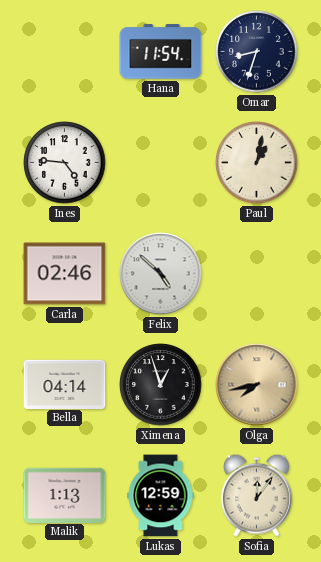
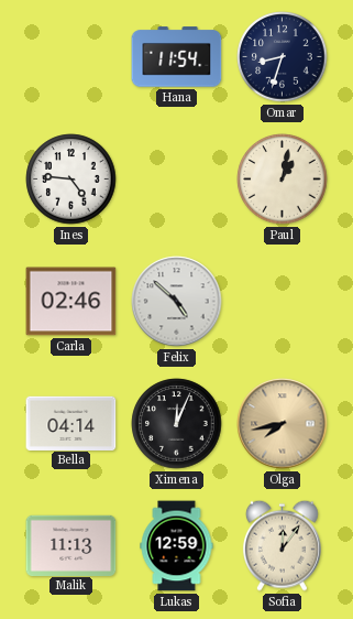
Ximena: 12:57 -> 12:04 (177, 424)
Malik: 1:13 -> 11:13 (71, 545)
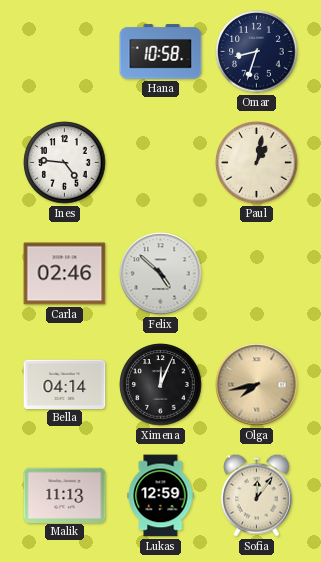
Hana: 11:54 -> 10:58 (161, 52)
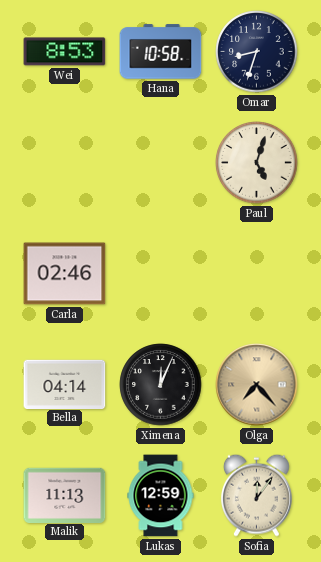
Wei: none -> 8:53 (65, 52)
Ines: 4:46 -> none (65, 163)
Paul: 1:02 -> 5:03 (257, 163)
Felix: 4:52 -> none (161, 274)
Olga: 7:43 -> 7:23 (257, 385)
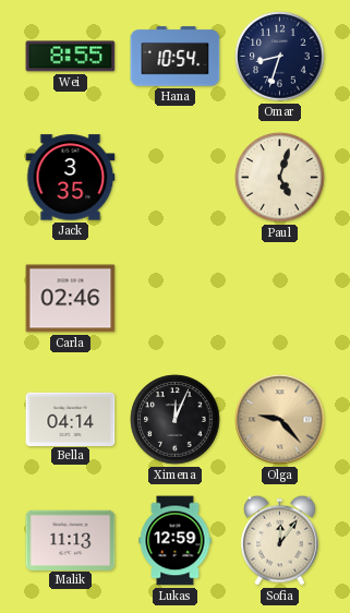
Wei: 8:53 -> 8:55 (71, 57)
Hana: 10:58 -> 10:54 (176, 57)
Jack: none -> 3:35 (71, 178)
Olga: 7:23 -> 9:23 (280, 420)
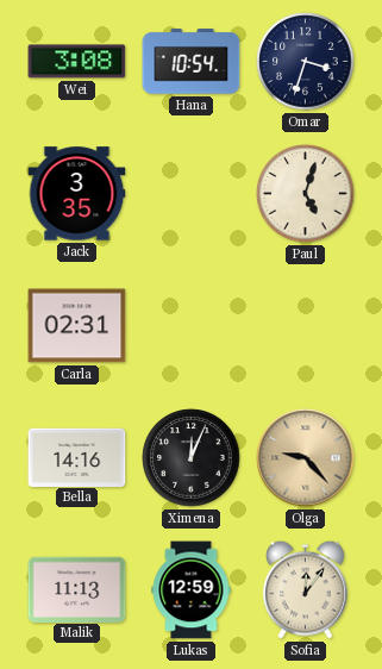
Wei: 8:55 -> 3:08 (77, 62)
Omar: 8:33 -> 3:33 (306, 62)
Carla: 02:46 -> 02:31 (77, 326)
Bella: 04:14 -> 14:16 (77, 457)
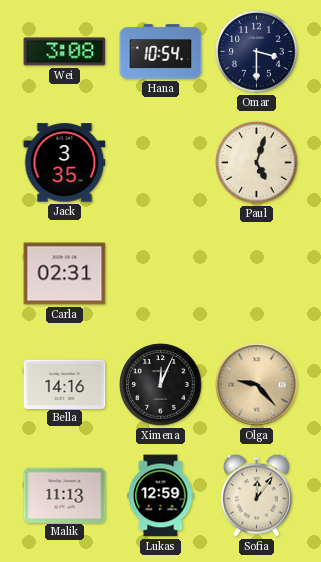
Omar: 3:33 -> 3:30 (257, 52)
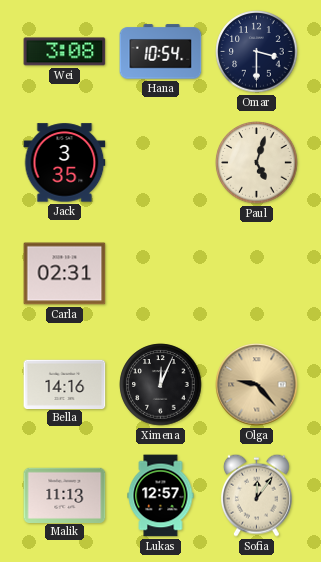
Lukas: 12:59 -> 12:57 (161, 496)
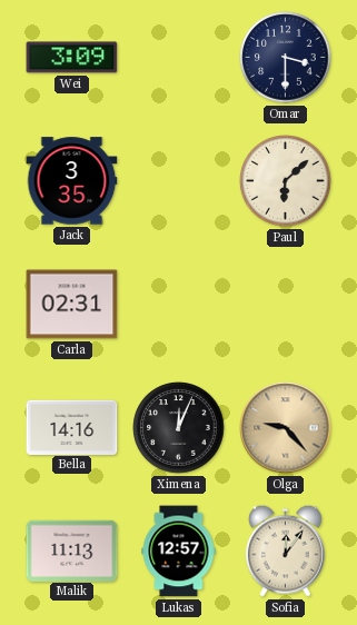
Wei: 3:08 -> 3:09 (72, 58)
Hana: 10:54 -> none (161, 52)
Paul: 5:03 -> 6:08 (286, 181)
